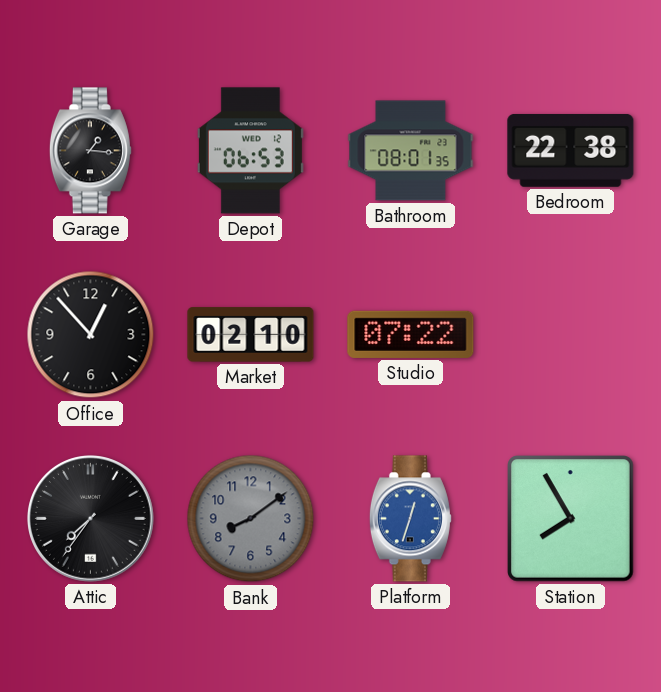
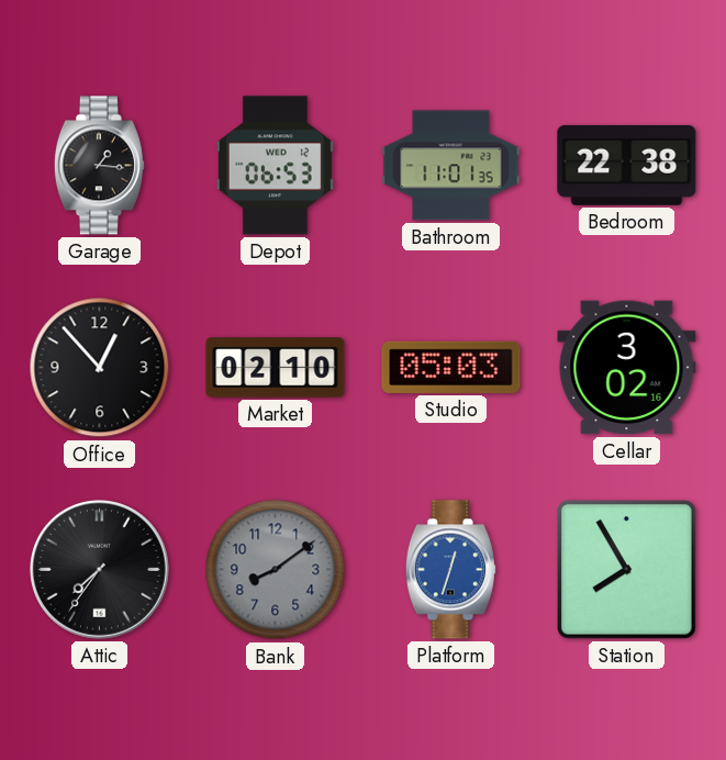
Bathroom: 08:01 -> 11:01 (451, 166)
Studio: 07:22 -> 05:03 (451, 367)
Cellar: none -> 3:02 (627, 368)
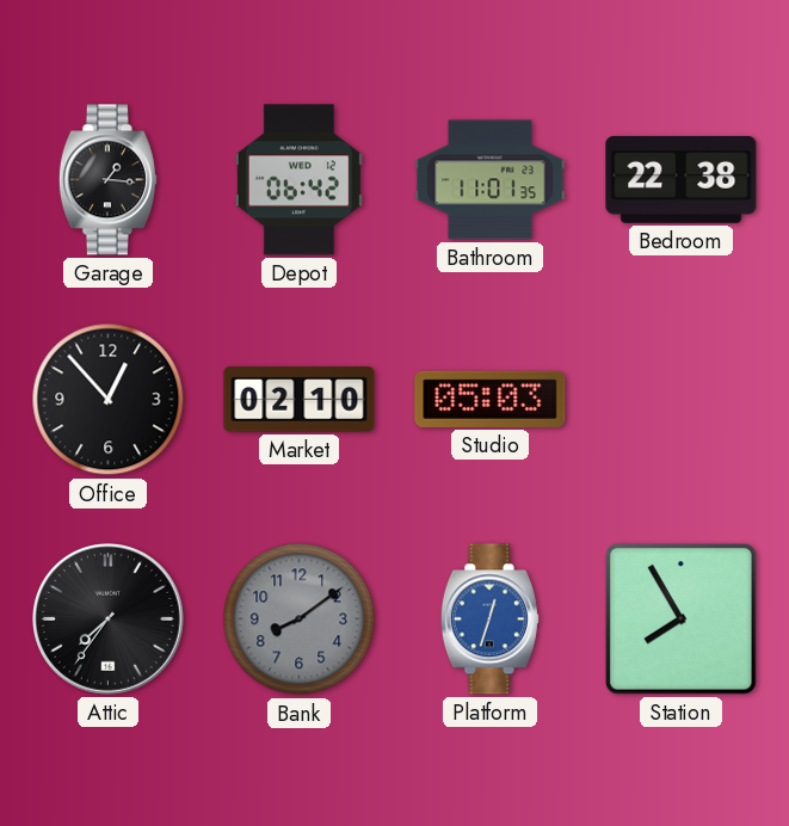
Depot: 06:53 -> 06:42 (298, 180)
Cellar: 3:02 -> none (627, 368)
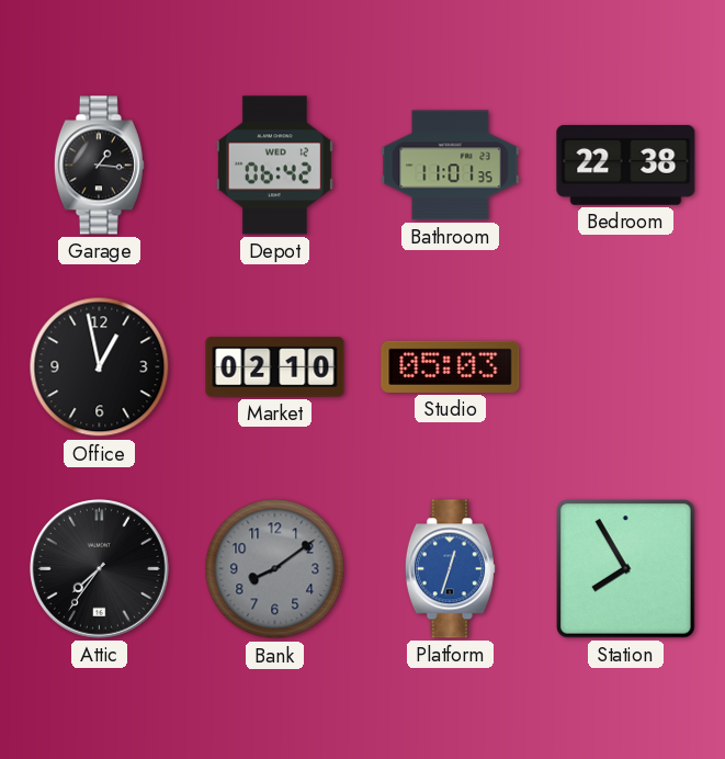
Office: 12:53 -> 12:58 (100, 367)
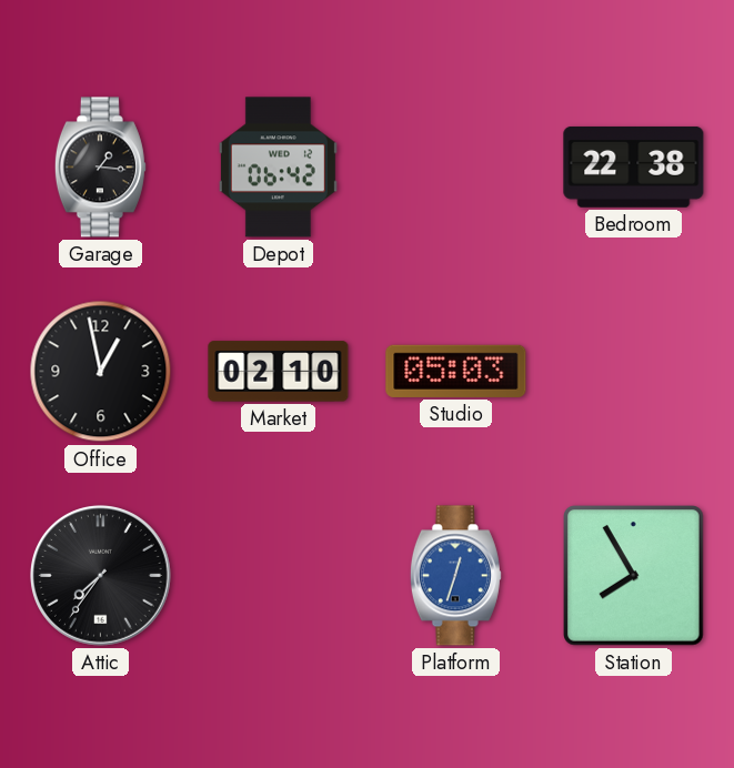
Bathroom: 11:01 -> none (451, 166)
Bank: 8:09 -> none (275, 569)
